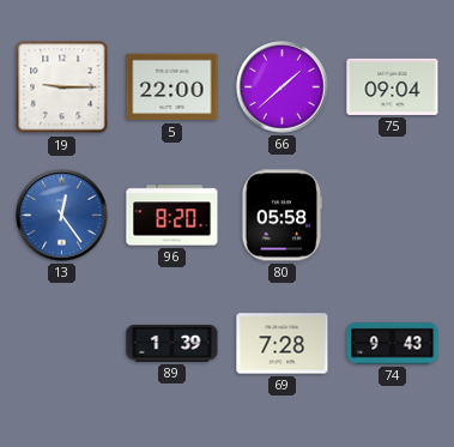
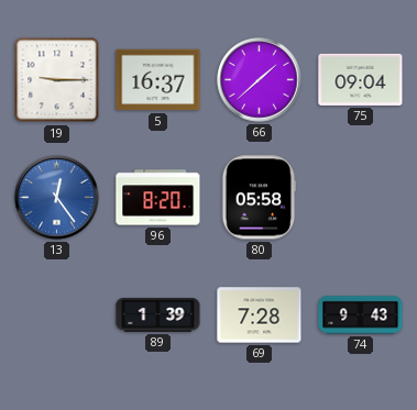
5: 22:00 -> 16:37 (158, 80)
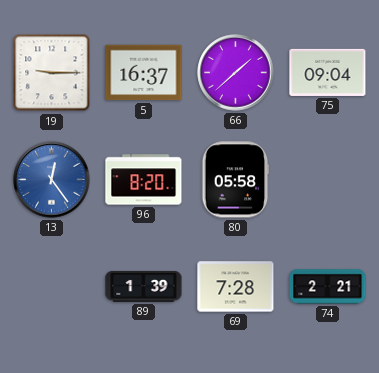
74: 9:43 -> 2:21 (328, 287)
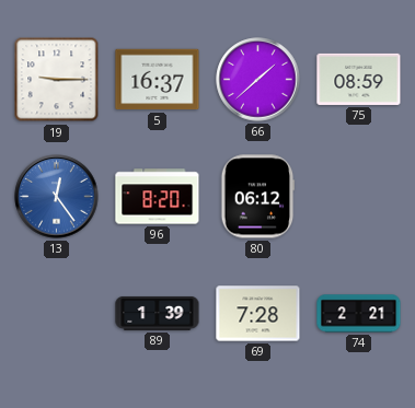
75: 09:04 -> 08:59 (359, 79)
80: 05:58 -> 06:12 (258, 197)
